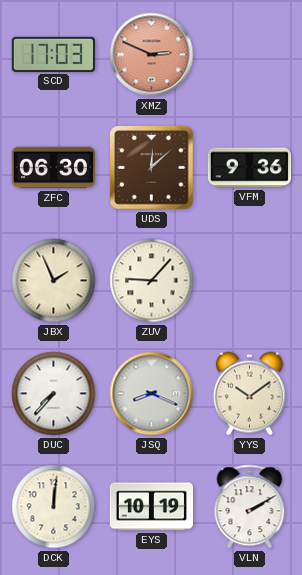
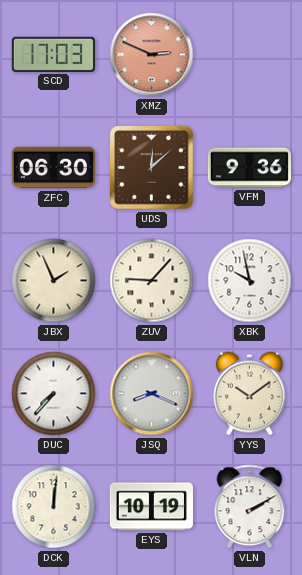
XBK: none -> 9:58 (250, 281)
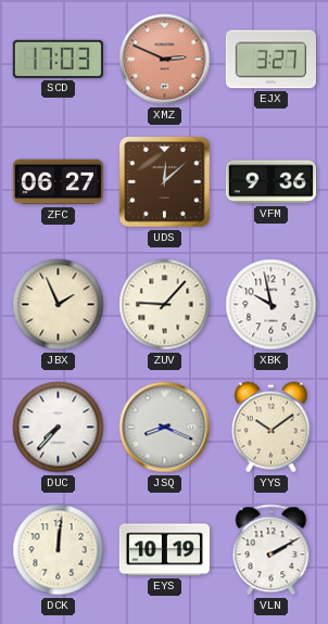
EJX: none -> 3:27 (270, 60)
ZFC: 06:30 -> 06:27 (58, 182)
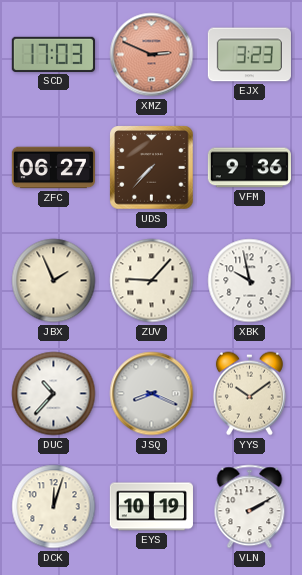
EJX: 3:27 -> 3:23 (249, 55)
UDS: 12:08 -> 7:37 (152, 168)
DUC: 7:37 -> 10:37 (54, 394)
DCK: 12:01 -> 12:03 (54, 507)
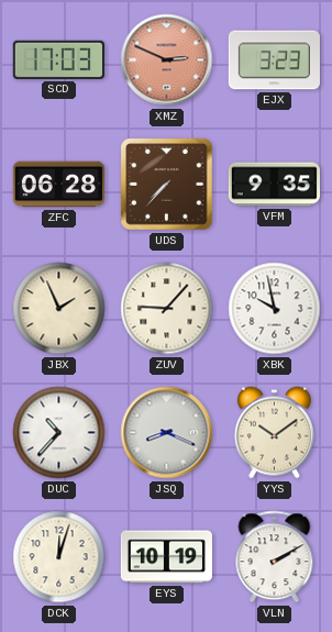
ZFC: 06:27 -> 06:28 (58, 185)
VFM: 9:36 -> 9:35 (274, 185)
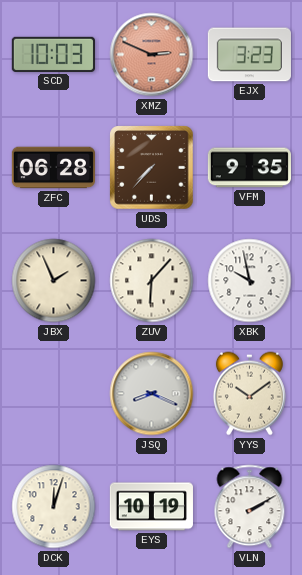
SCD: 17:03 -> 10:03 (53, 54)
ZUV: 9:07 -> 6:07 (152, 281)
DUC: 10:37 -> none (59, 433)
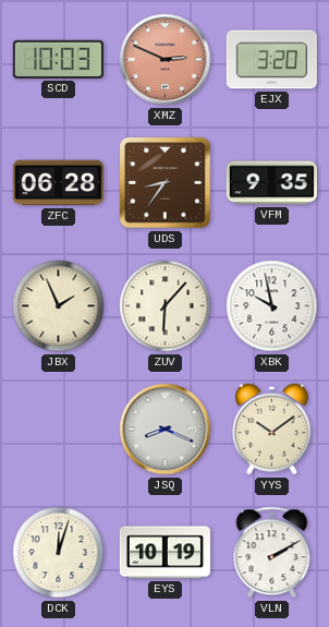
EJX: 3:23 -> 3:20 (271, 60)
UDS: 7:37 -> 8:36 (166, 183)
